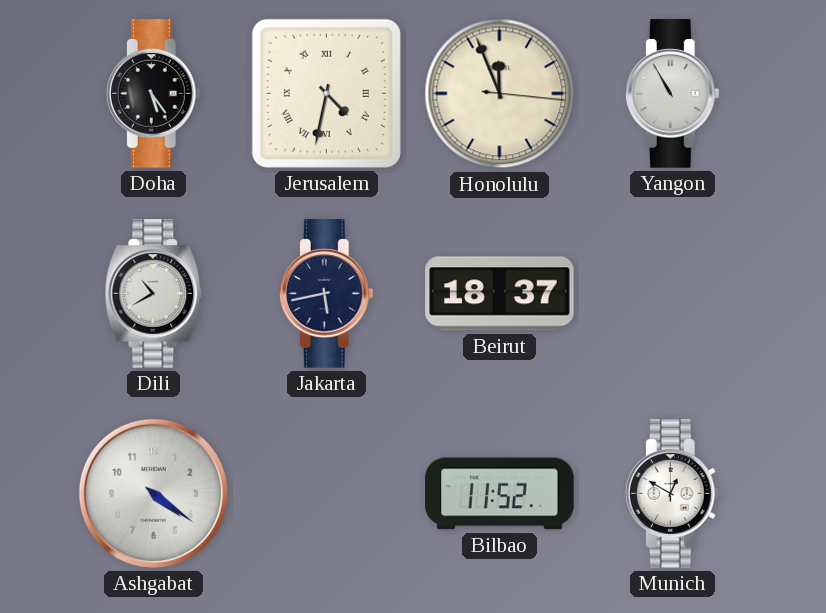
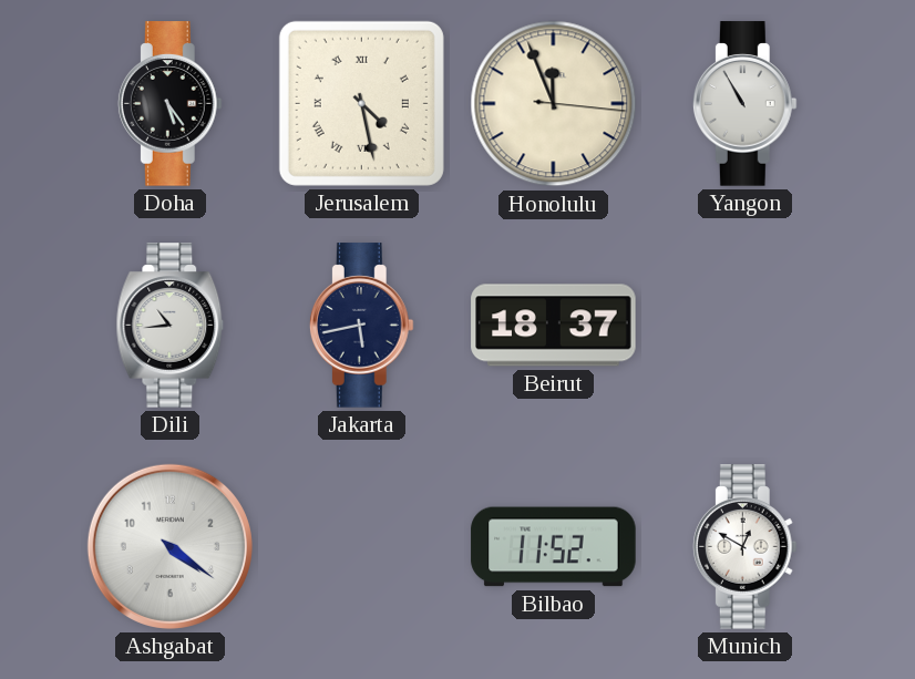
Jerusalem: 4:32 -> 4:28 (361, 103)
Dili: 10:40 -> 10:44 (171, 326)
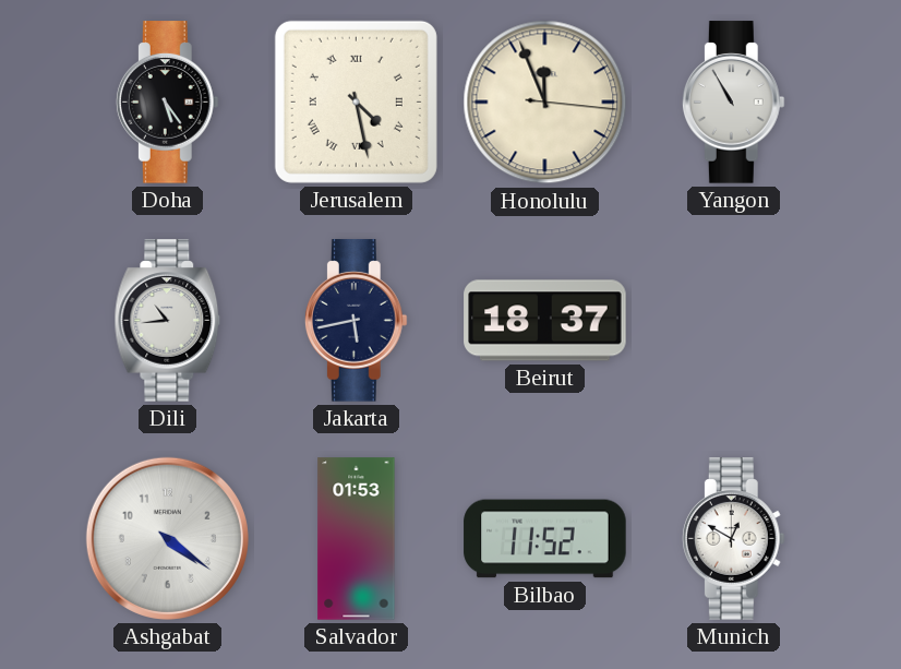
Salvador: none -> 01:53 (357, 539)
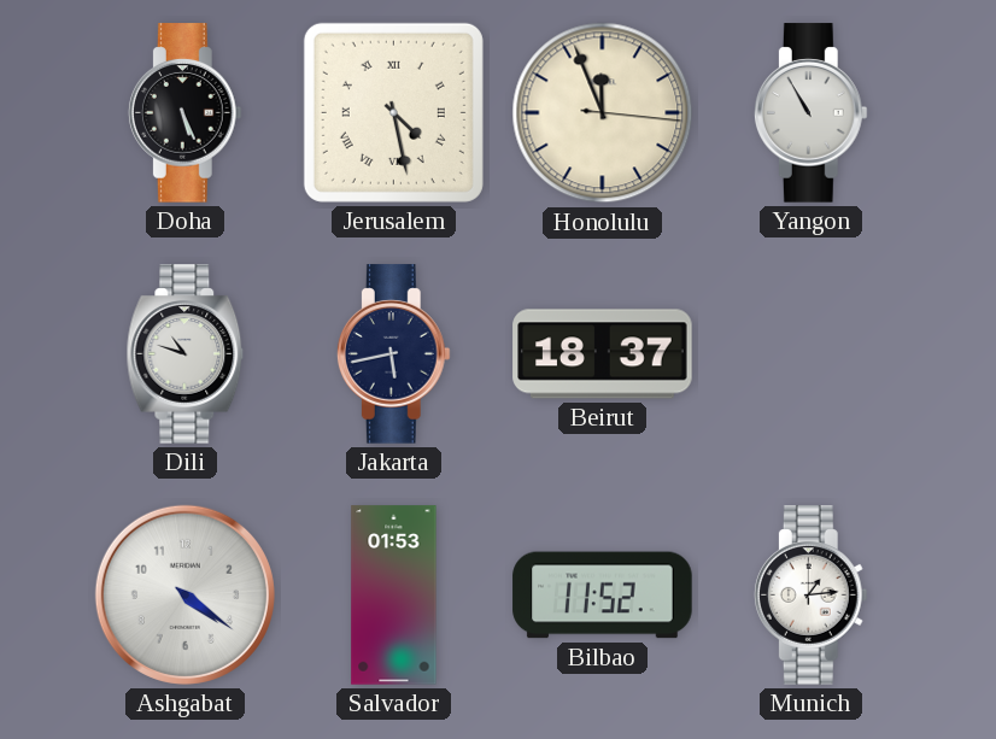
Doha: 5:24 -> 5:26 (184, 113)
Dili: 10:44 -> 10:48 (186, 354)
Munich: 12:50 -> 1:14 (810, 596)
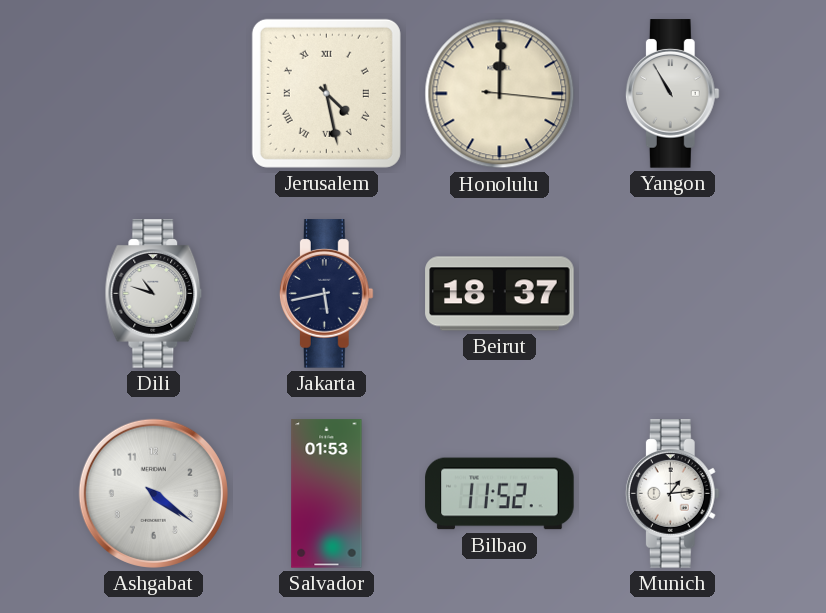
Doha: 5:26 -> none (184, 113)
Honolulu: 11:56 -> 12:00 (500, 94)
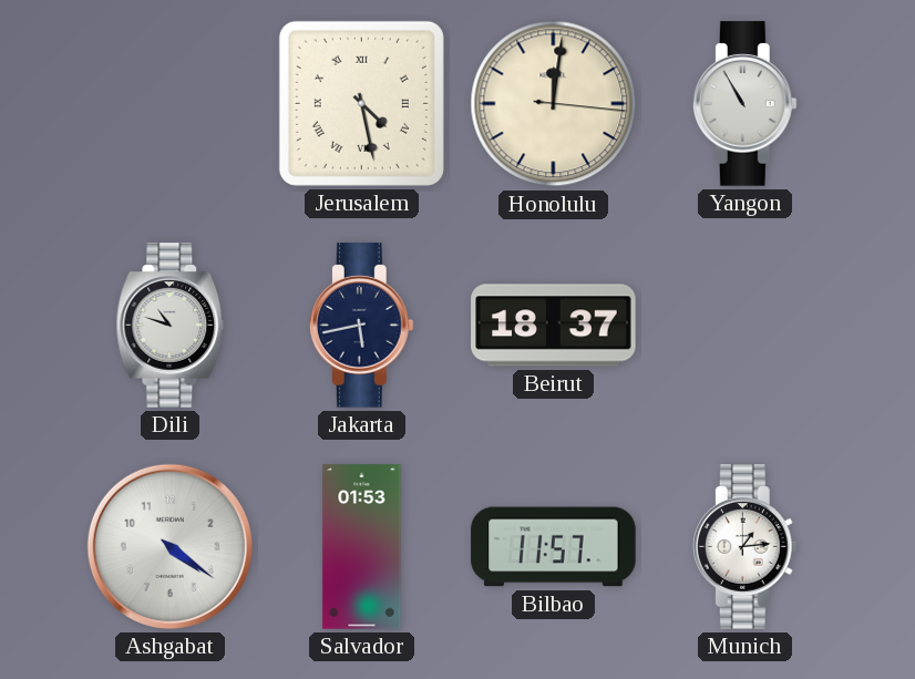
Honolulu: 12:00 -> 12:01 (554, 104)
Bilbao: 11:52 -> 11:57 (554, 547)
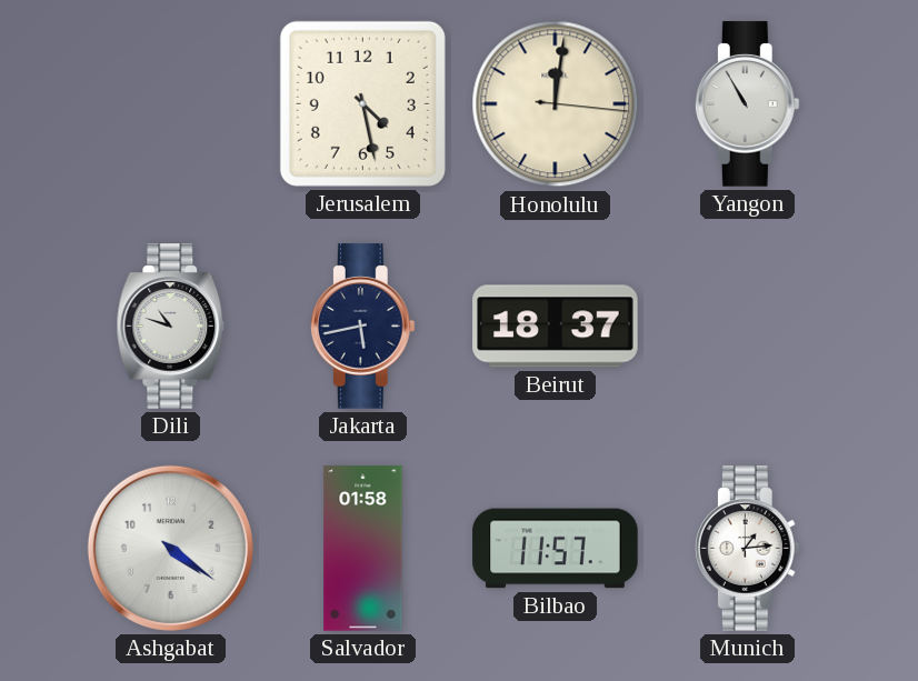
Jerusalem numerals: Roman -> Arabic (362, 103)
Salvador: 01:53 -> 01:58 (363, 549)
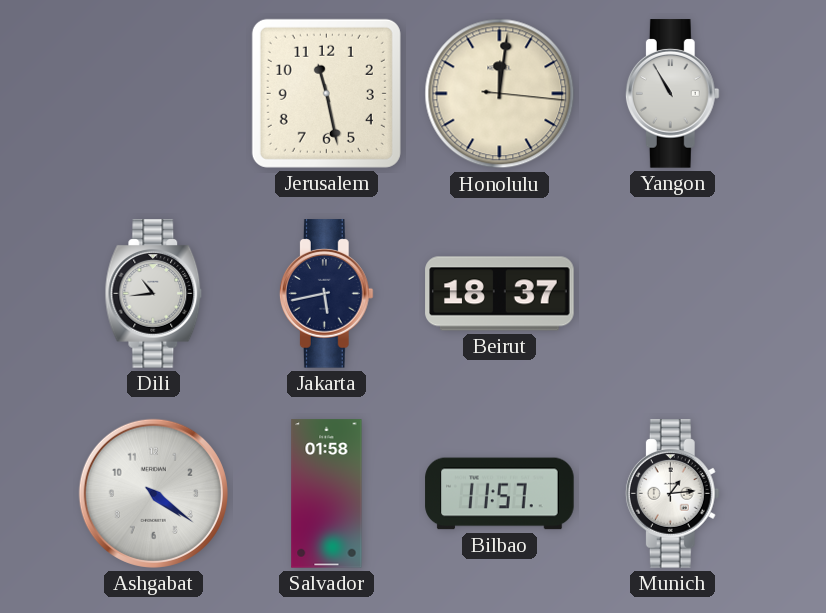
Jerusalem: 4:28 -> 11:28 (326, 93)
Dili: 10:48 -> 10:44 (154, 294)
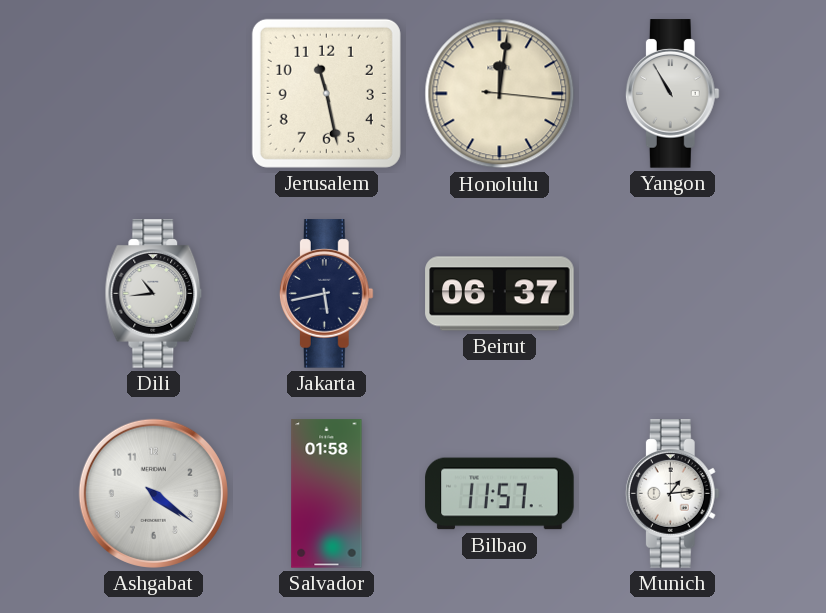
Beirut: 18:37 -> 06:37 (500, 294)
